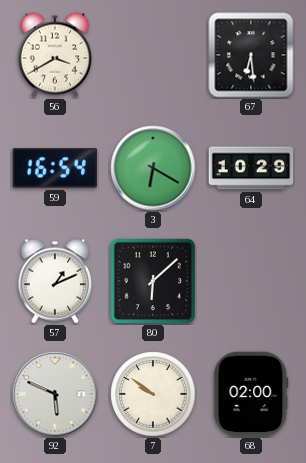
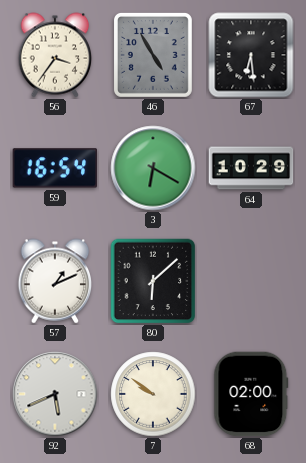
56: 3:40 -> 3:36 (55, 55)
46: none -> 4:55 (153, 55)
92: 5:49 -> 5:41 (55, 394)
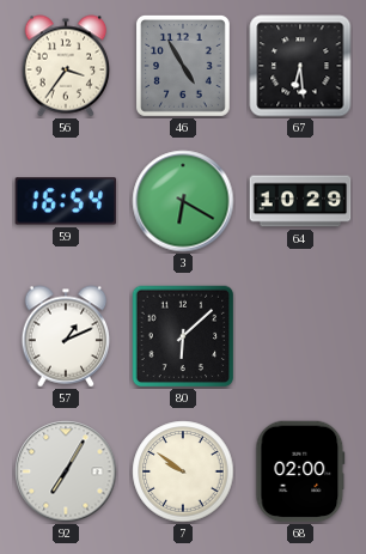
92: 5:41 -> 7:05 (66, 471)
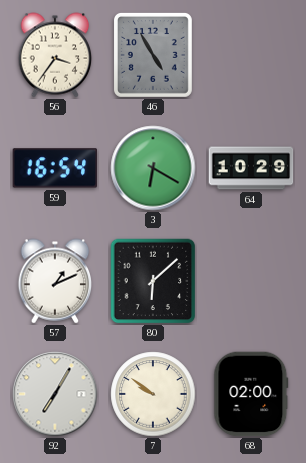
67: 6:29 -> none (300, 66)
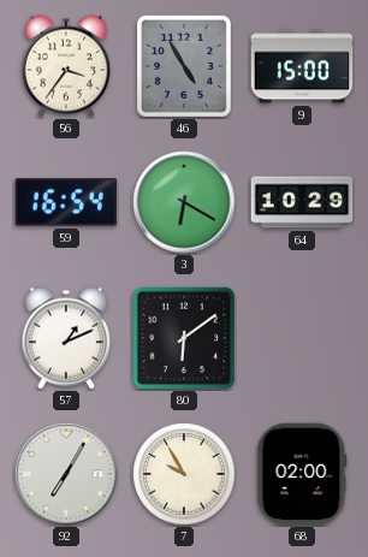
9: none -> 15:00 (302, 66)
80: 6:08 -> 6:09 (184, 338)
7: 9:51 -> 9:55 (184, 474)
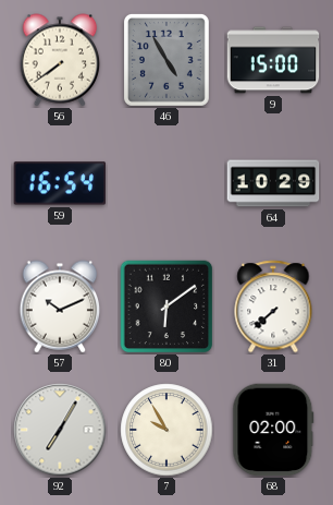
56: 3:36 -> 7:39 (60, 60)
3: 6:20 -> none (184, 202)
57: 1:11 -> 10:11 (60, 306)
31: none -> 7:38 (273, 306)
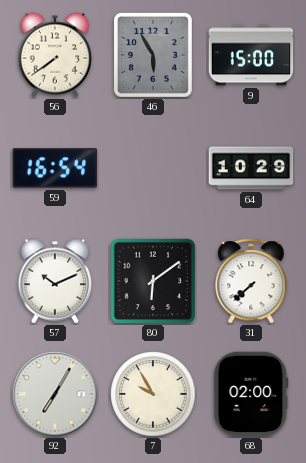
46: 4:55 -> 5:55 (153, 55)
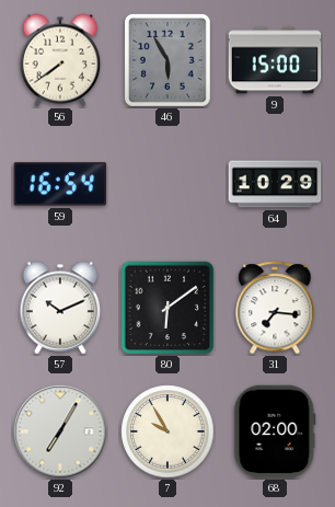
31: 7:38 -> 7:16 (275, 308)
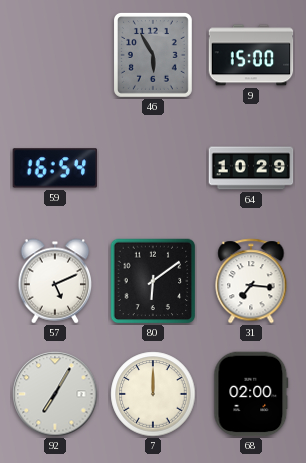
56: 7:39 -> none (60, 60)
57: 10:11 -> 5:11 (55, 281)
7: 9:55 -> 12:00 (153, 394)
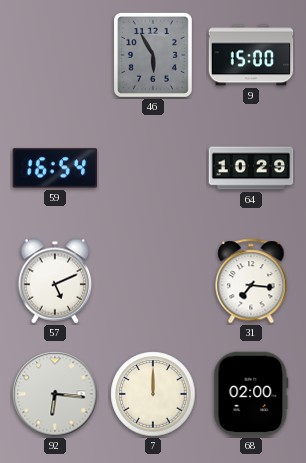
80: 6:09 -> none (153, 281)
92: 7:05 -> 6:16 (55, 394)
